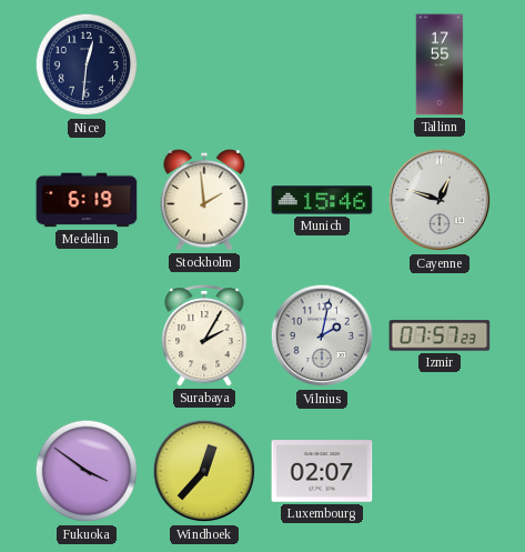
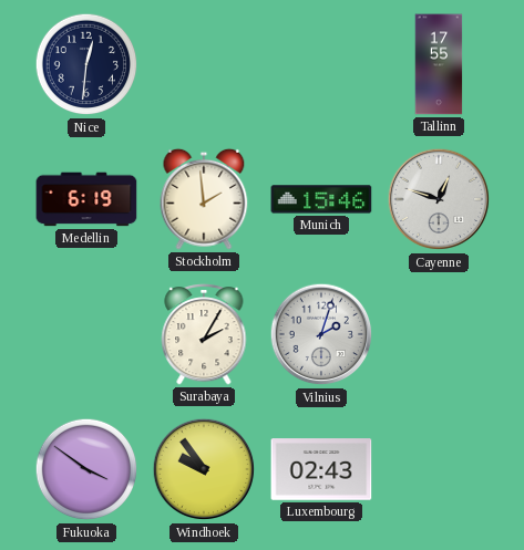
Vilnius: 2:02 -> 2:03 (321, 334)
Izmir: 07:57 -> none (440, 335)
Windhoek: 12:37 -> 9:54 (204, 469)
Luxembourg: 02:07 -> 02:43 (321, 469)
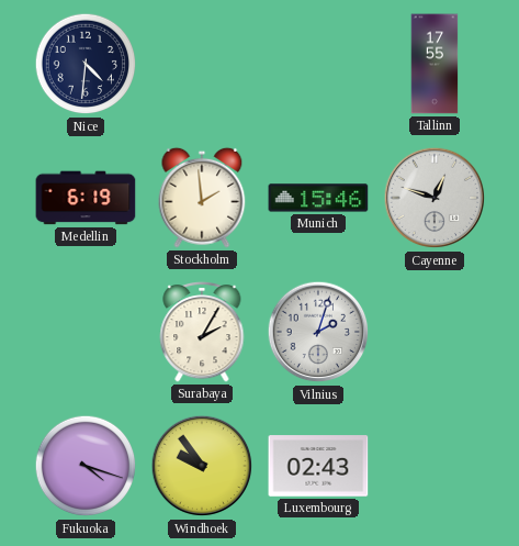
Nice: 12:31 -> 4:31 (86, 64)
Fukuoka: 3:51 -> 4:18 (86, 466)
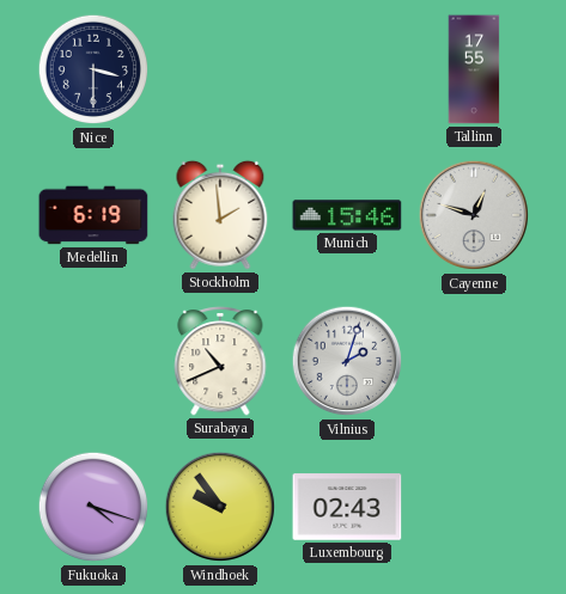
Nice: 4:31 -> 3:30 (93, 69)
Surabaya: 2:05 -> 10:41 (220, 361)
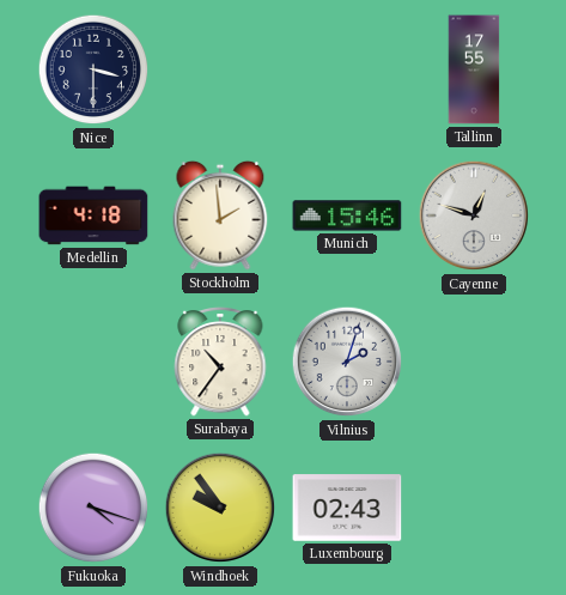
Medellin: 6:19 -> 4:18 (93, 215)
Surabaya: 10:41 -> 10:36 (220, 362)
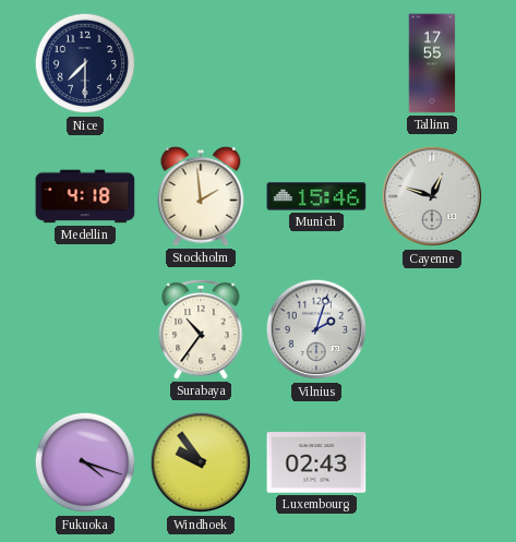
Nice: 3:30 -> 7:30 (85, 63)
